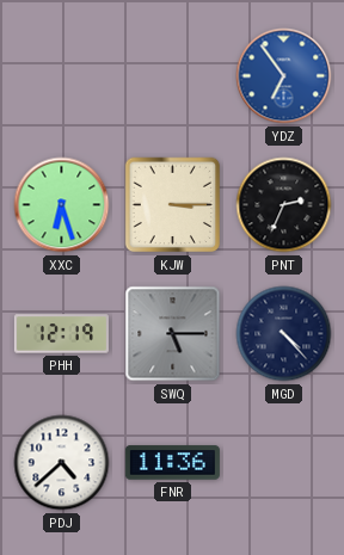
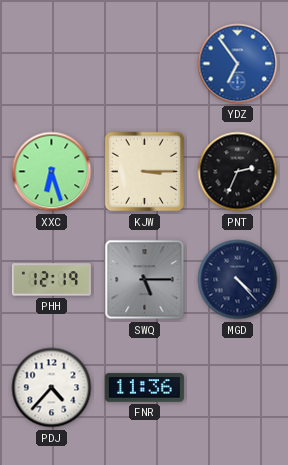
PDJ: 4:38 -> 4:37 (52, 388)
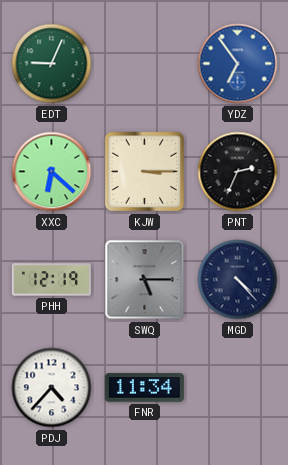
EDT: none -> 9:04 (52, 64)
XXC: 6:27 -> 6:22 (52, 172)
FNR: 11:36 -> 11:34 (144, 388)
